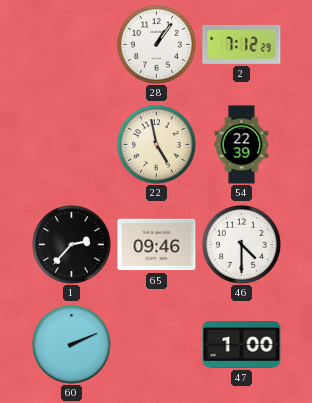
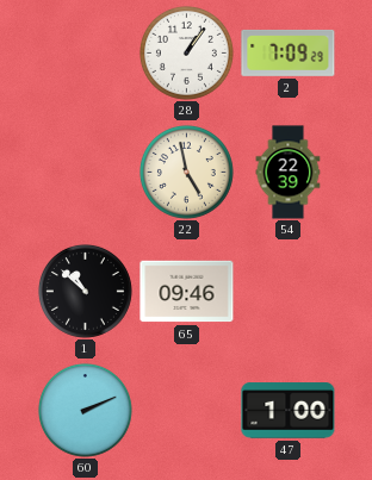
2: 7:12 -> 7:09 (289, 52)
1: 2:37 -> 10:52 (85, 291)
46: 4:30 -> none (241, 244)
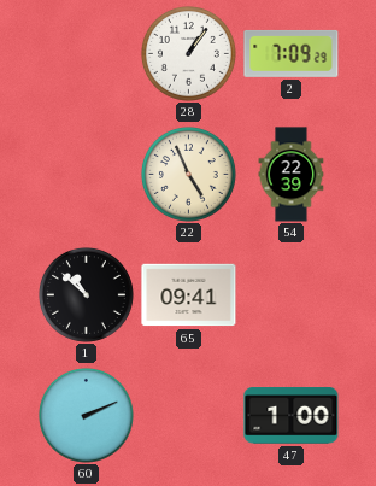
22: 4:58 -> 4:56 (188, 174)
65: 09:46 -> 09:41 (189, 295)
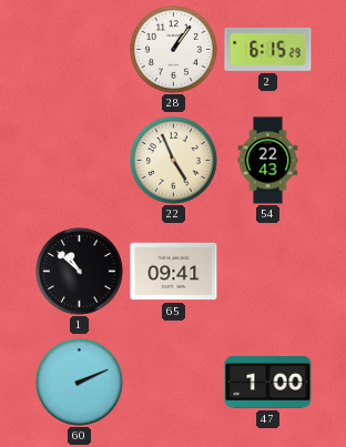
2: 7:09 -> 6:15 (268, 49)
54: 22:39 -> 22:43 (268, 161)
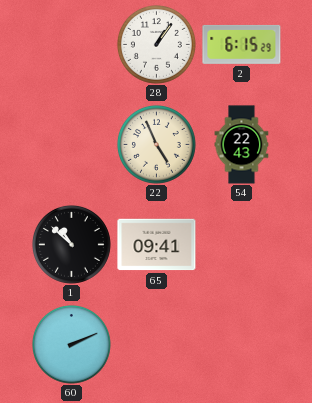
47: 1:00 -> none (268, 383)
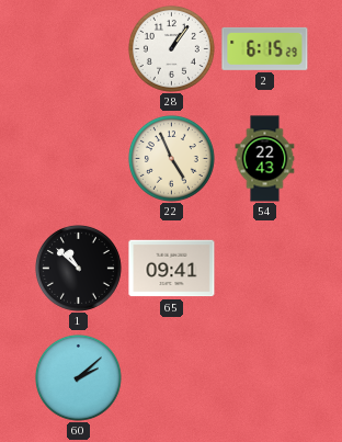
60: 2:11 -> 2:08 (78, 377)
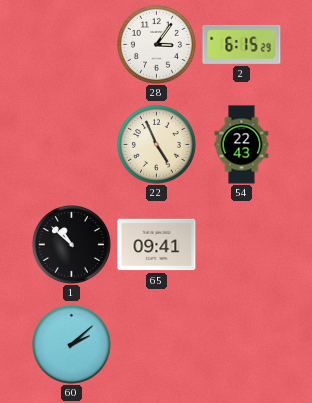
28: 1:06 -> 3:06 (156, 44)
